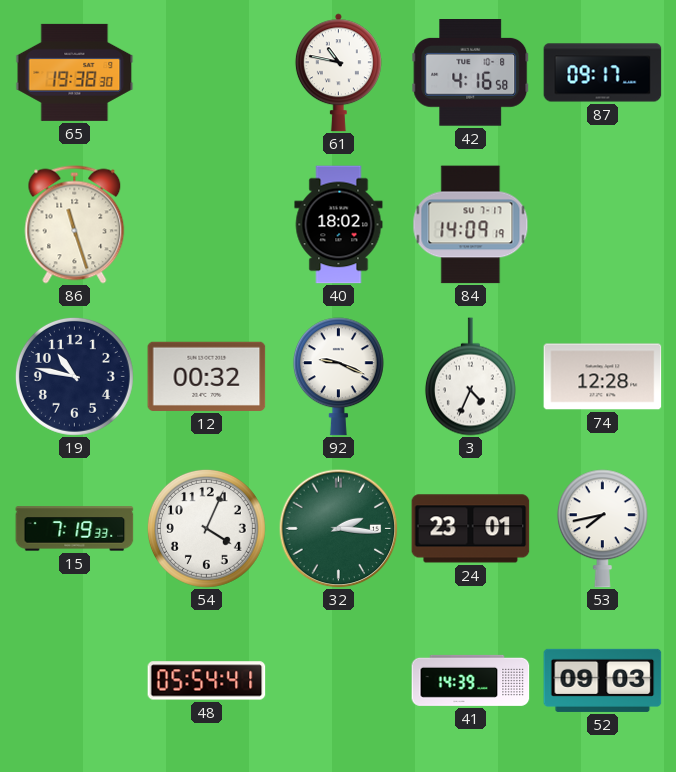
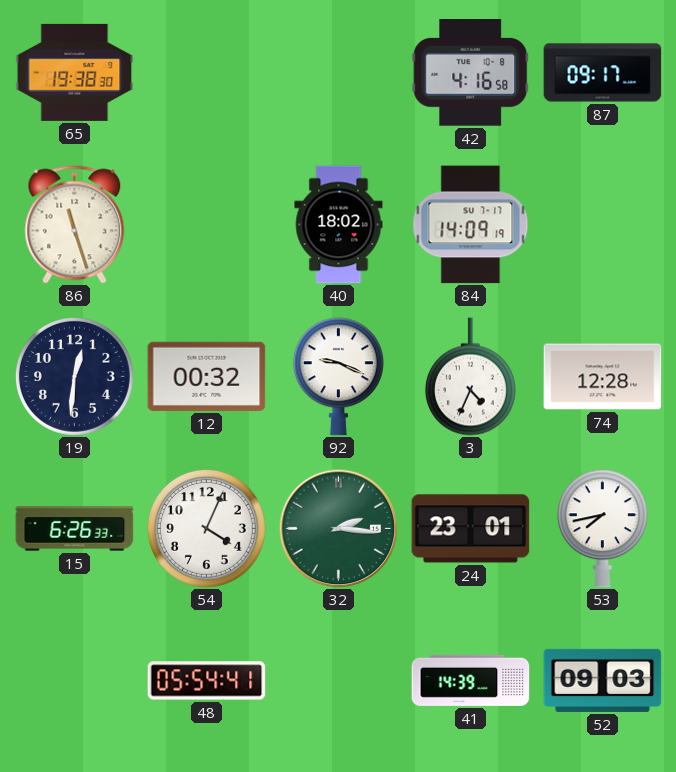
61: 10:47 -> none (338, 73)
19: 10:47 -> 12:31 (74, 376)
15: 7:19 -> 6:26 (75, 529)
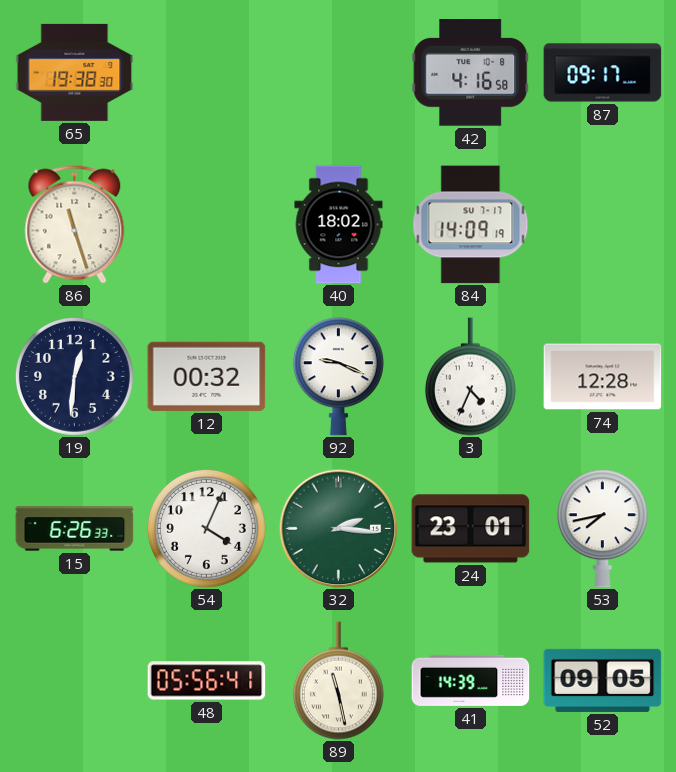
48: 05:54 -> 05:56 (207, 681)
89: none -> 11:28 (338, 681)
52: 09:03 -> 09:05 (603, 680)
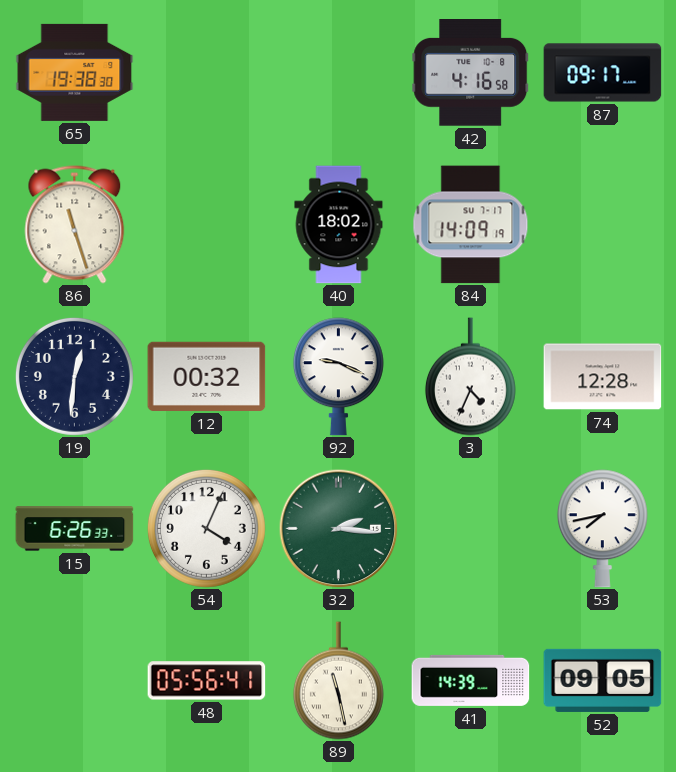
24: 23:01 -> none (471, 529)
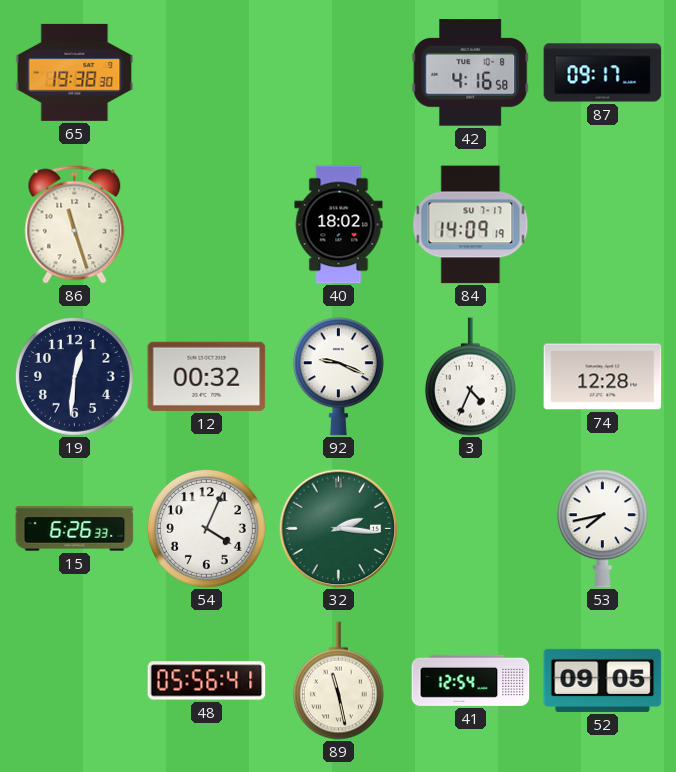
41: 14:39 -> 12:54 (471, 680)
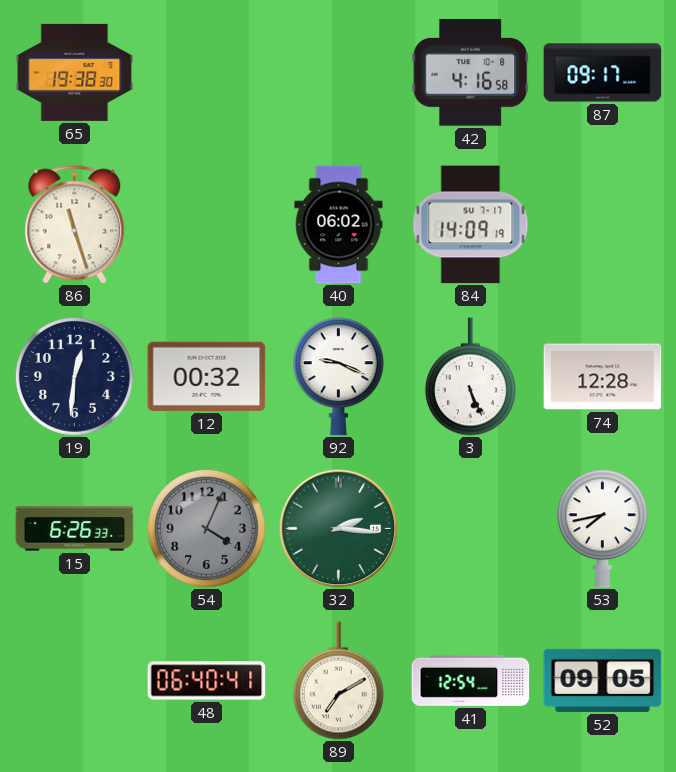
40: 18:02 -> 06:02 (339, 225)
3: 4:34 -> 5:26 (470, 377)
54 dial: white -> grey (206, 528)
48: 05:56 -> 06:40 (207, 681)
89: 11:28 -> 7:10 (338, 681)
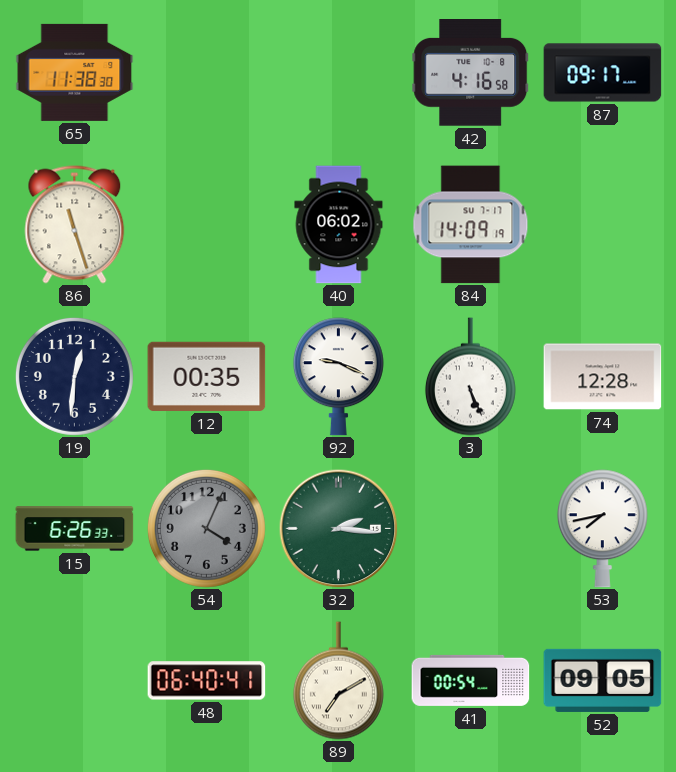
65: 19:38 -> 11:38 (75, 72)
12: 00:32 -> 00:35 (207, 376)
41: 12:54 -> 00:54 (471, 680)
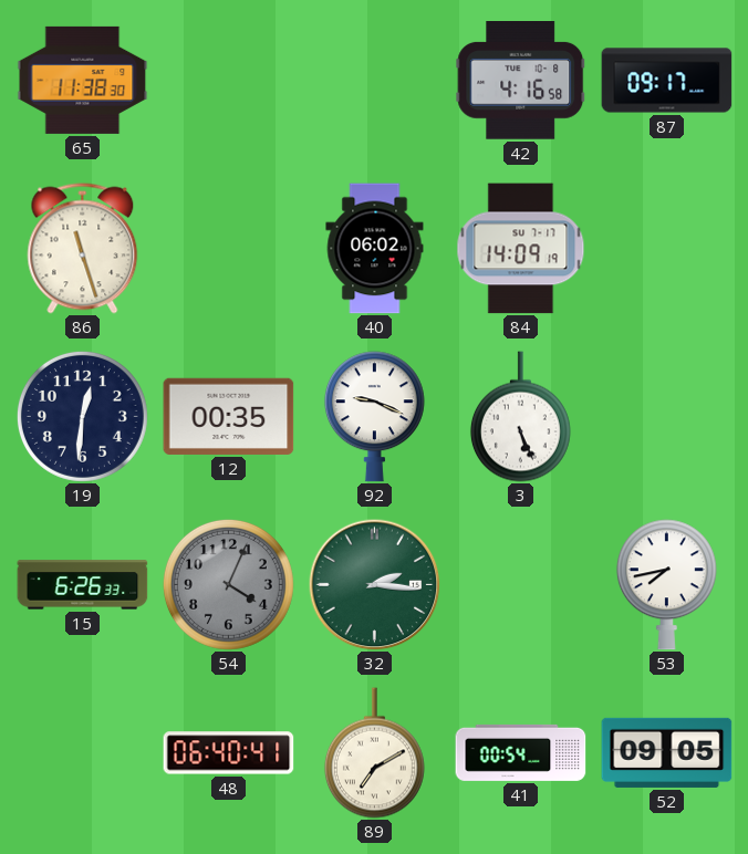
74: 12:28 -> none (603, 377)
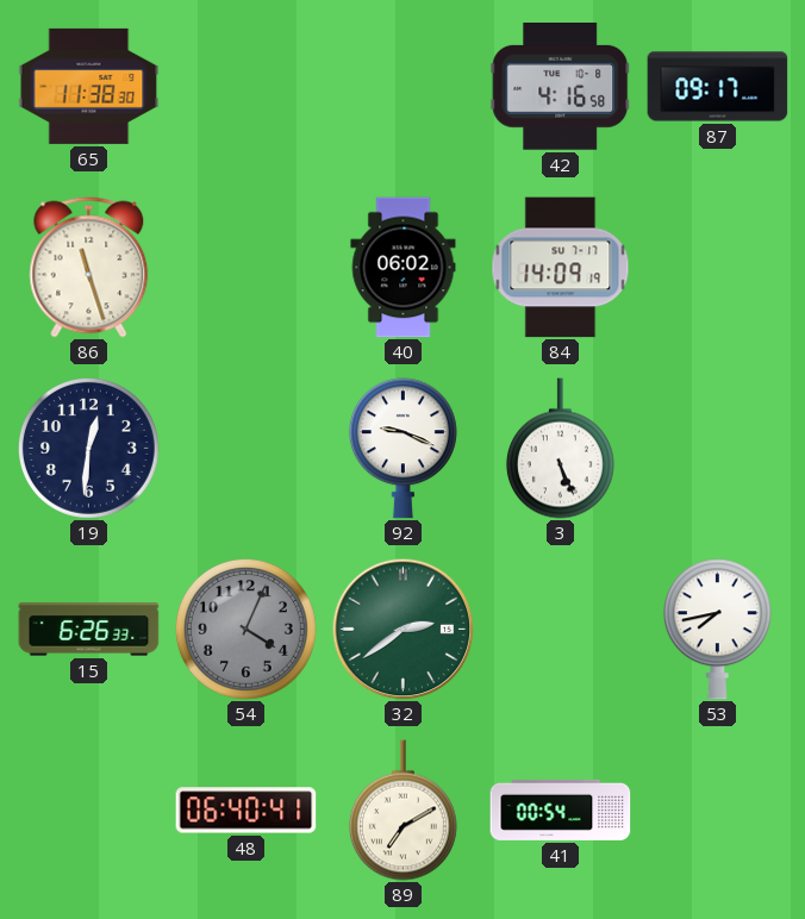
12: 00:35 -> none (229, 416)
32: 2:16 -> 2:39 (402, 629)
52: 09:05 -> none (667, 752)
